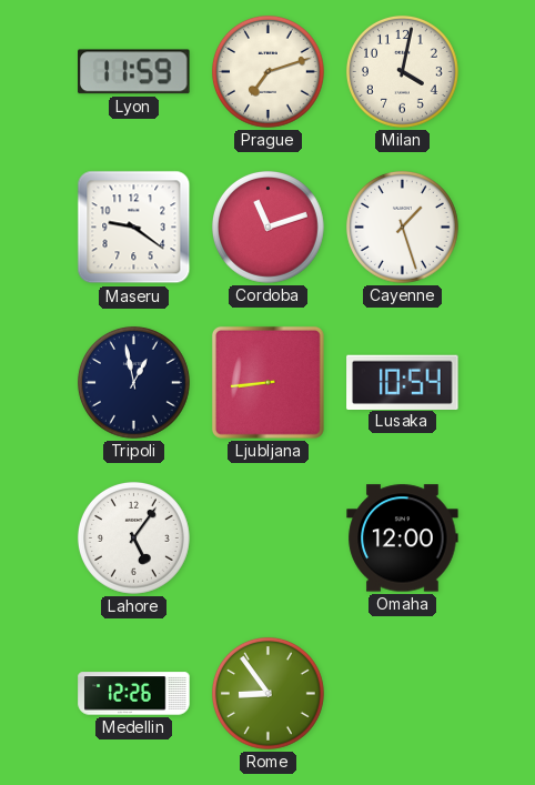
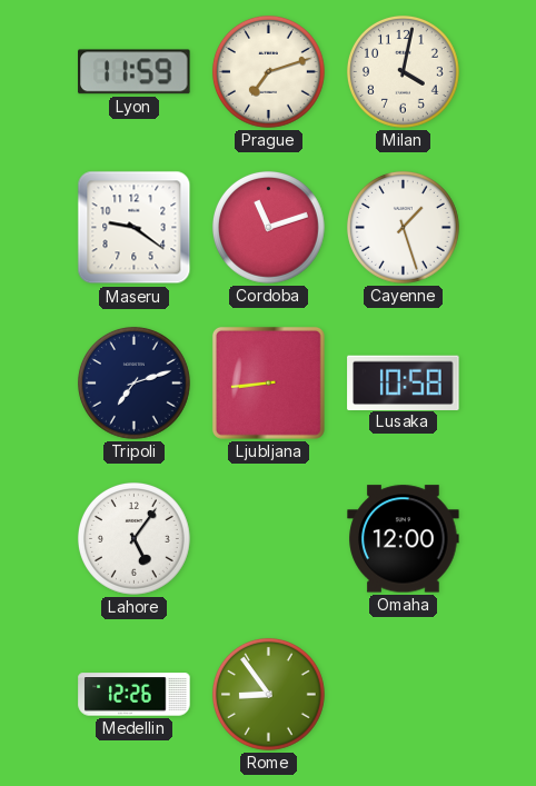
Tripoli: 12:58 -> 7:12 (133, 382)
Lusaka: 10:54 -> 10:58 (404, 382)
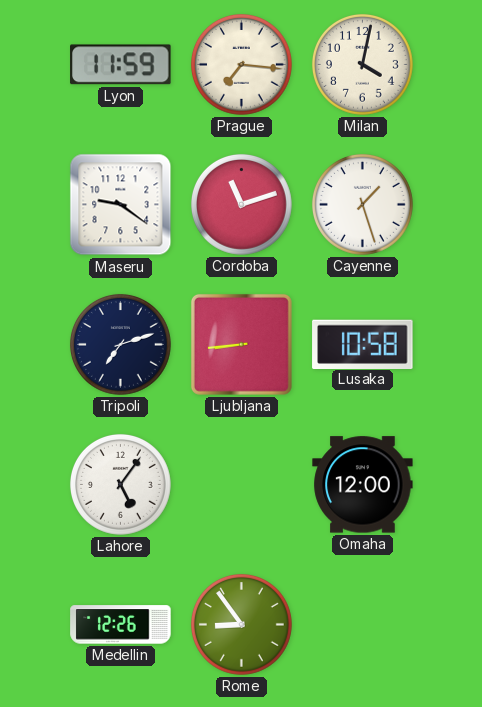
Prague: 7:12 -> 7:16 (241, 64)
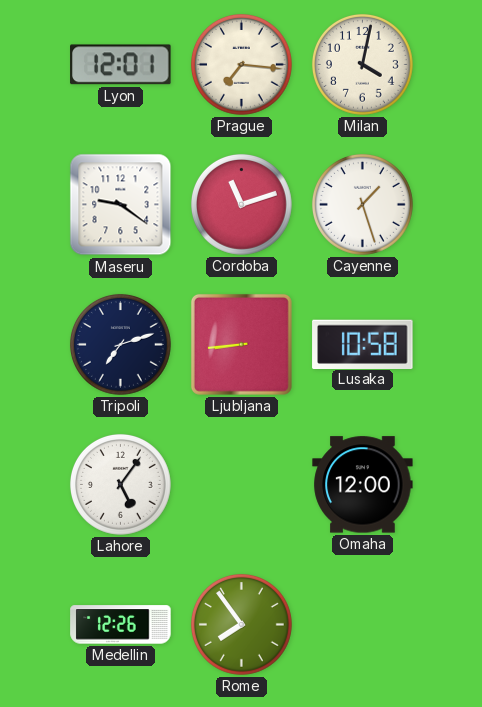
Lyon: 11:59 -> 12:01 (121, 65)
Rome: 8:54 -> 7:54 (241, 624)
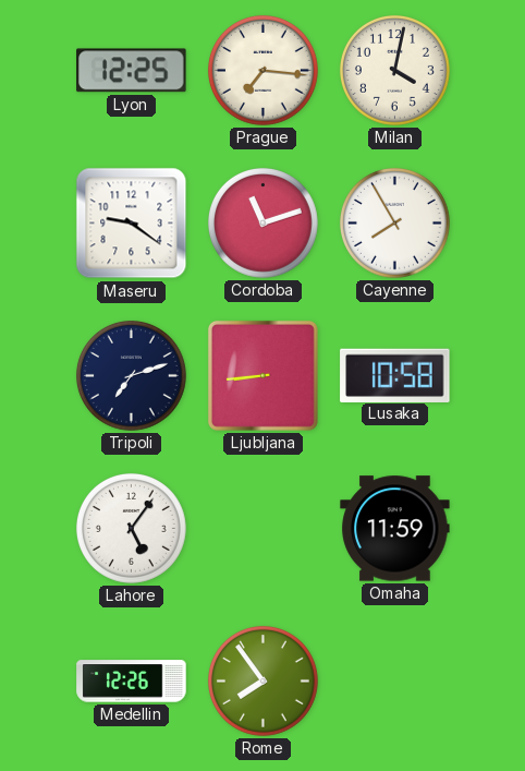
Lyon: 12:01 -> 12:25 (132, 71)
Cayenne: 1:27 -> 7:55 (394, 222)
Omaha: 12:00 -> 11:59 (395, 529)
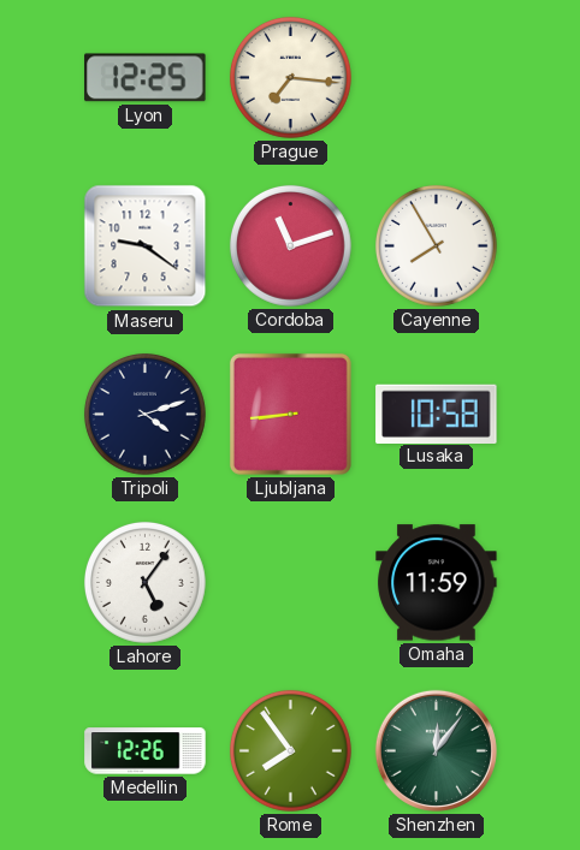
Milan: 4:02 -> none (394, 70)
Tripoli: 7:12 -> 4:12 (144, 414)
Shenzhen: none -> 12:06 (436, 750)
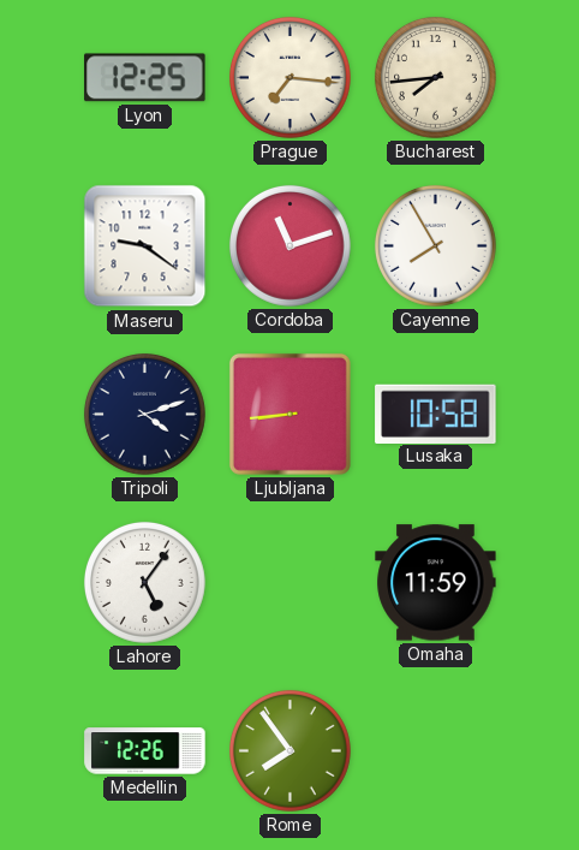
Bucharest: none -> 7:44 (435, 77)
Shenzhen: 12:06 -> none (436, 750)
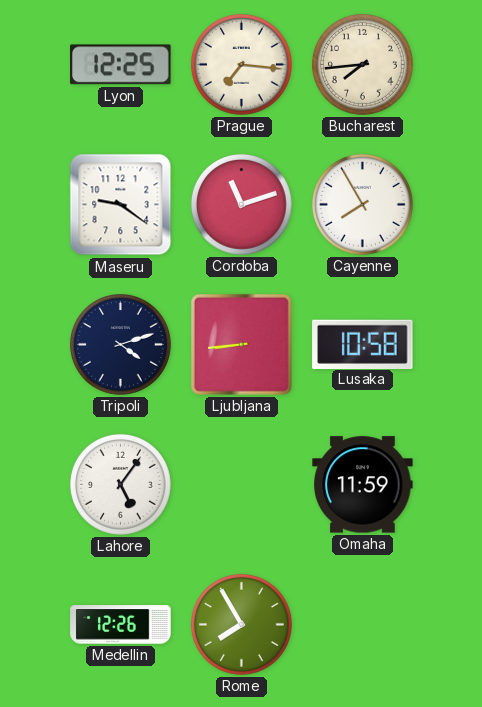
Rome: 7:54 -> 7:55 (241, 624)
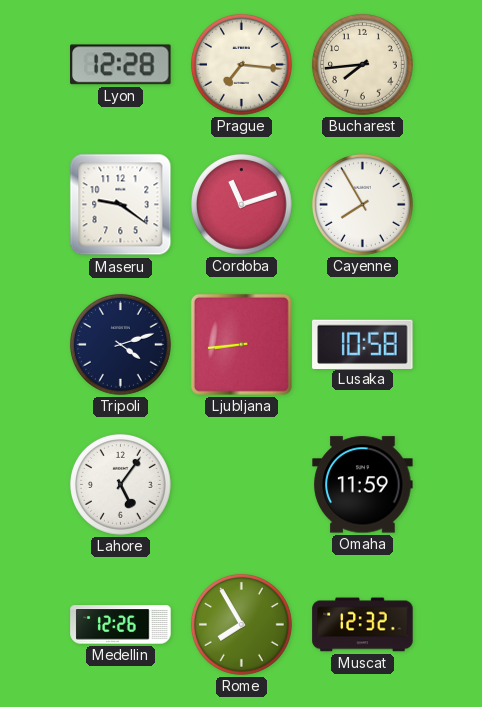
Lyon: 12:25 -> 12:28 (121, 65)
Muscat: none -> 12:32 (363, 625)
